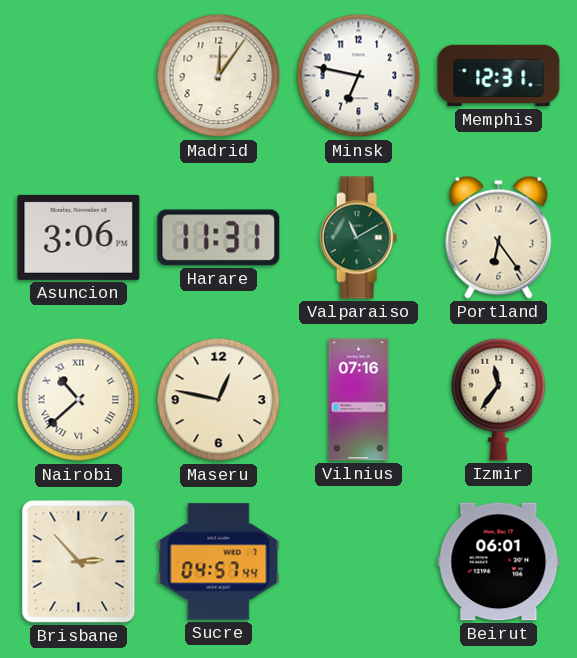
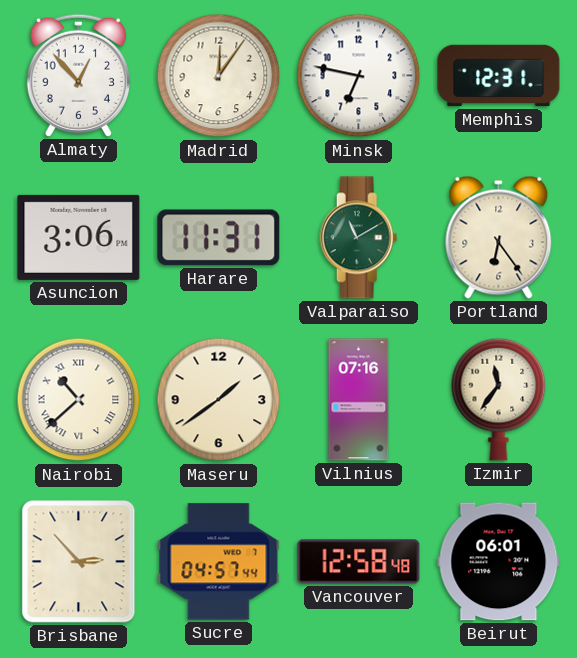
Almaty: none -> 12:53 (78, 75)
Maseru: 12:47 -> 1:39 (219, 400)
Vancouver: none -> 12:58 (359, 562)
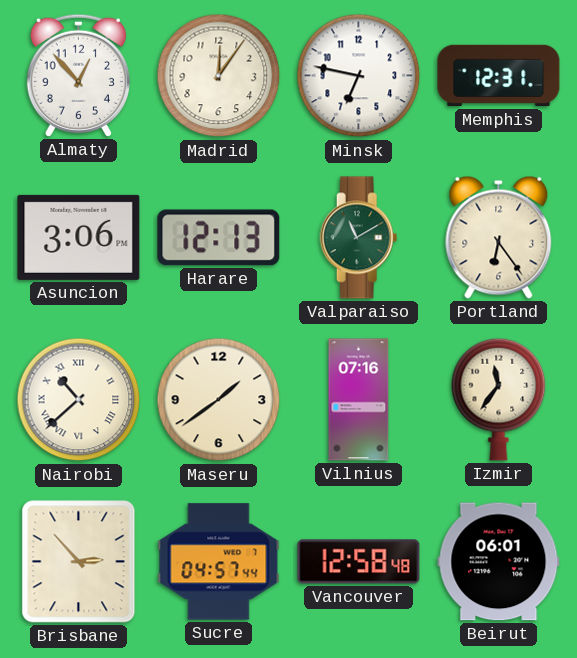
Harare: 11:31 -> 12:13 (219, 238)
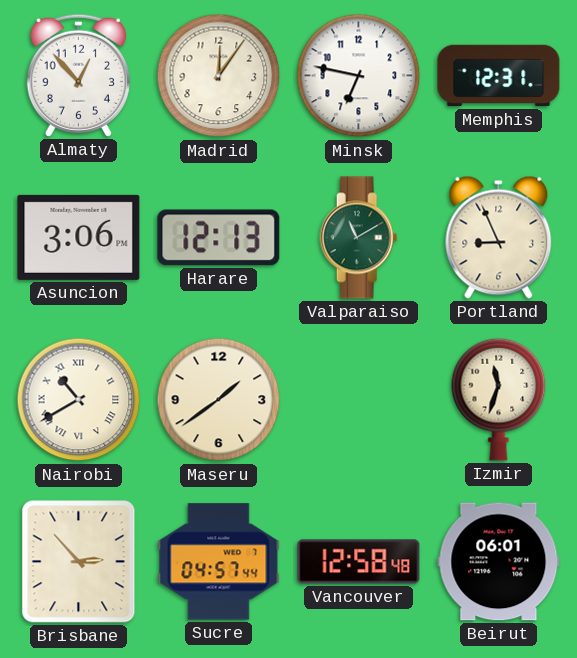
Portland: 6:24 -> 8:56 (499, 237)
Nairobi: 10:38 -> 10:40 (79, 400)
Vilnius: 07:16 -> none (359, 400)
Izmir: 11:36 -> 11:33 (499, 399)
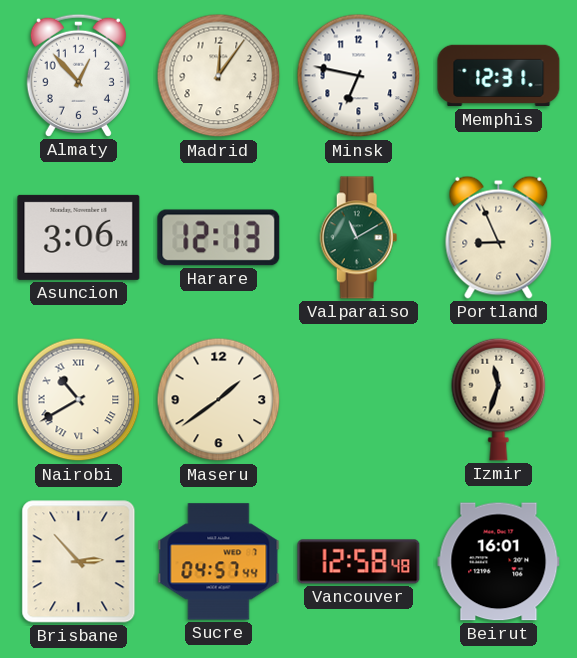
Beirut: 06:01 -> 16:01 (499, 562)
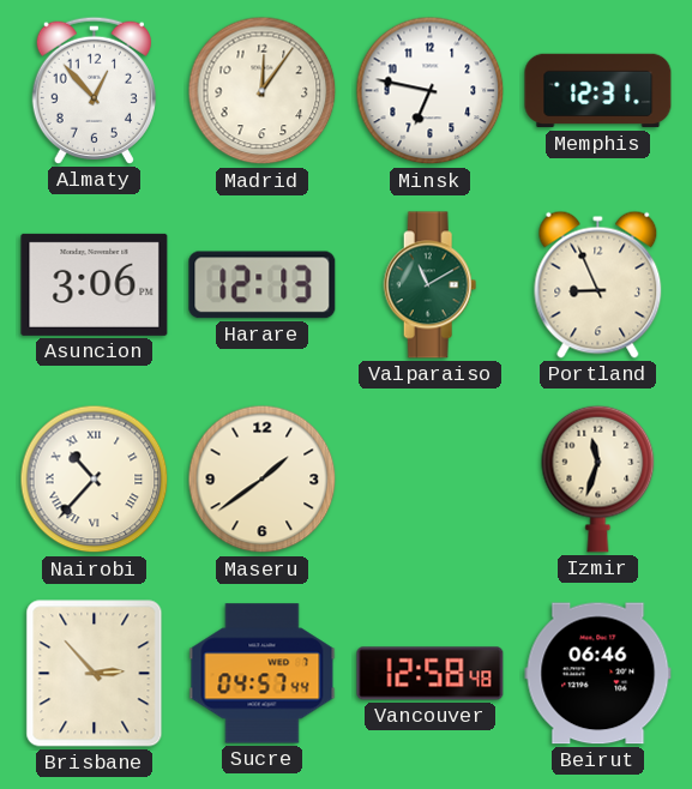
Nairobi: 10:40 -> 10:37 (95, 480)
Beirut: 16:01 -> 06:46 (598, 674)
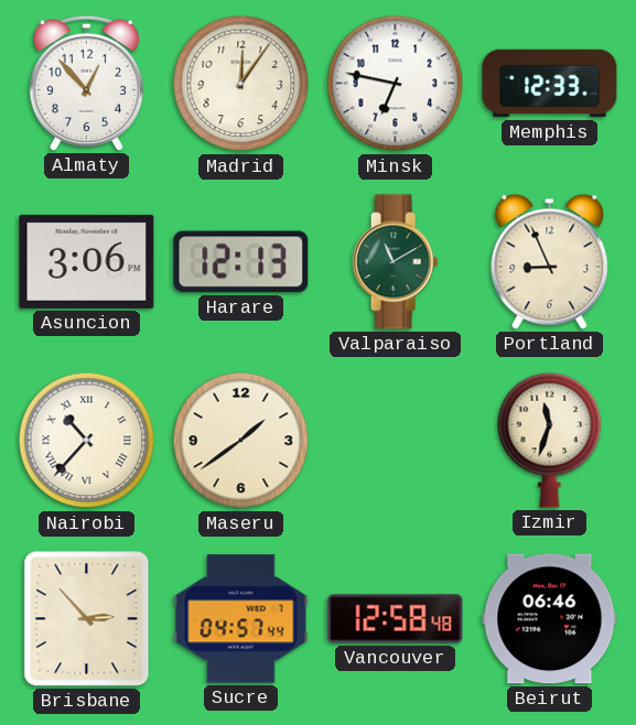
Memphis: 12:31 -> 12:33 (550, 84)
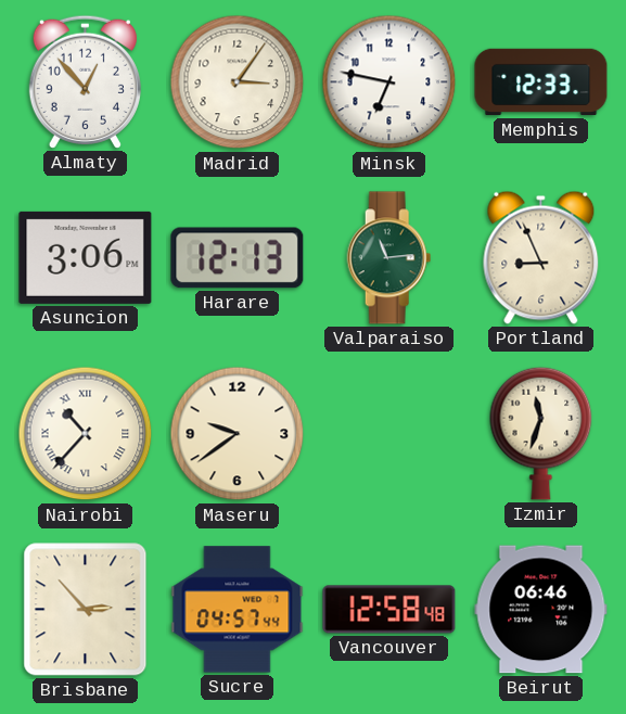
Madrid: 12:06 -> 3:06 (238, 82)
Valparaiso: 11:10 -> 11:14 (389, 258)
Maseru: 1:39 -> 9:39 (238, 434)
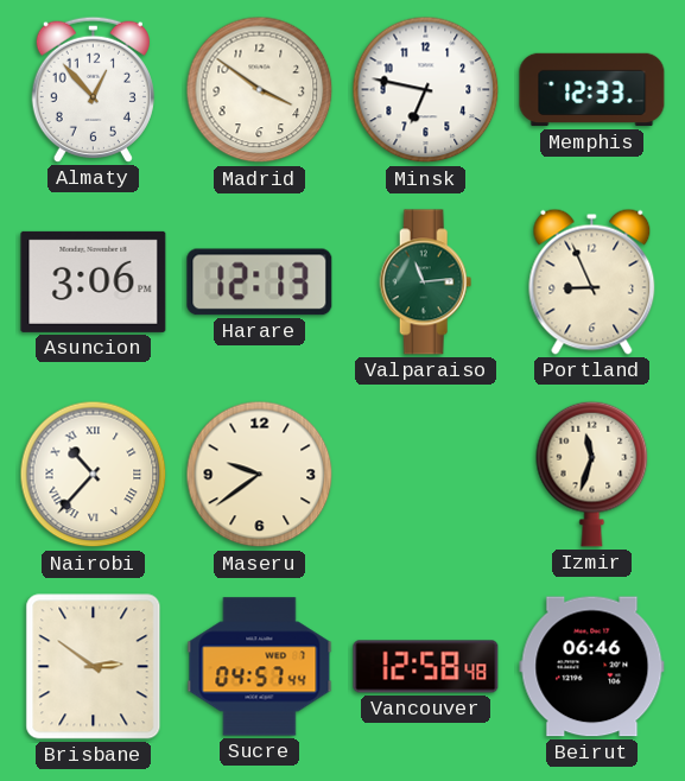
Madrid: 3:06 -> 3:51 (260, 90)
Brisbane: 2:53 -> 2:51 (94, 667)
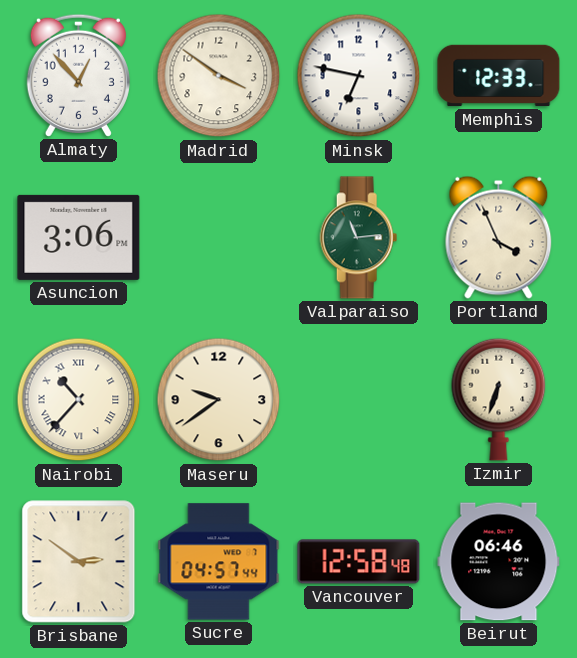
Harare: 12:13 -> none (260, 282)
Portland: 8:56 -> 3:56 (499, 237)
Izmir: 11:33 -> 6:33 (499, 399)
